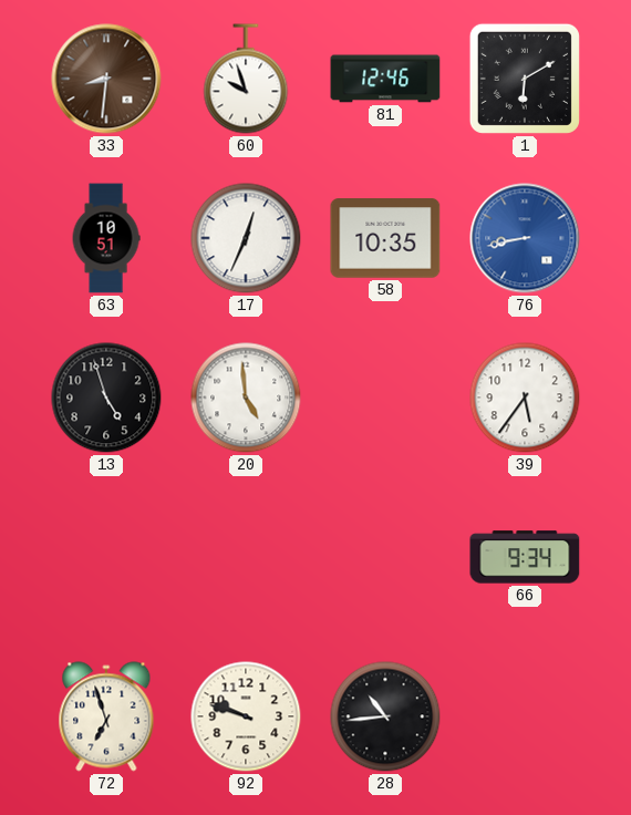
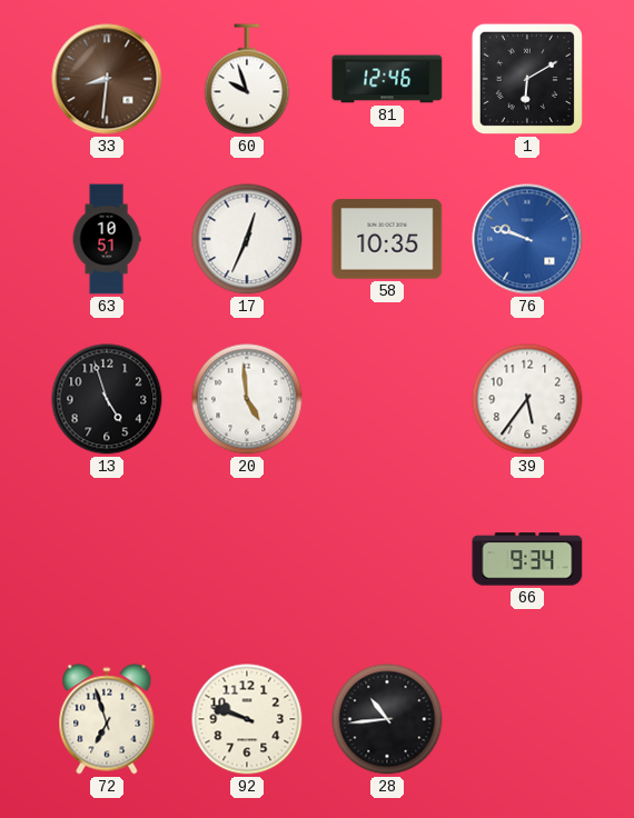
76: 8:43 -> 9:48 (527, 239)
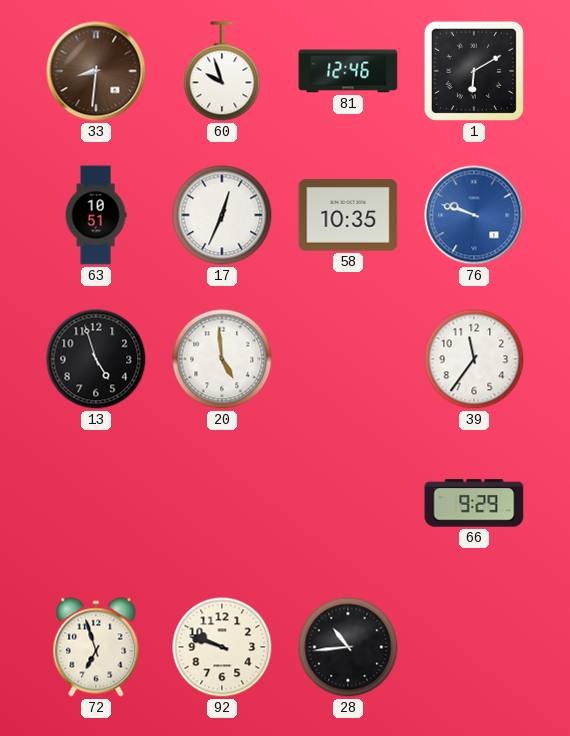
39: 5:36 -> 11:36 (474, 359)
66: 9:34 -> 9:29 (474, 503)
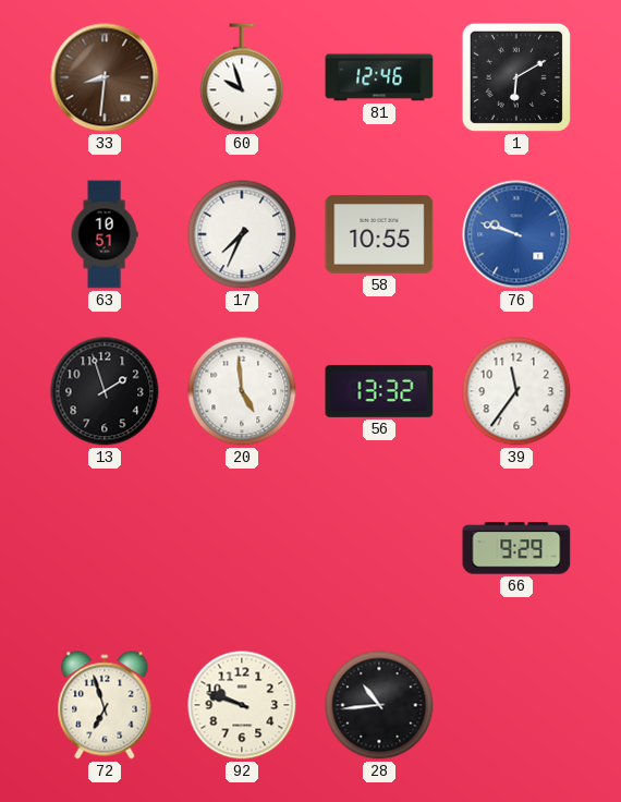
17: 12:34 -> 7:34 (242, 234)
58: 10:35 -> 10:55 (379, 234)
13: 4:57 -> 1:57 (105, 391)
56: none -> 13:32 (379, 391)
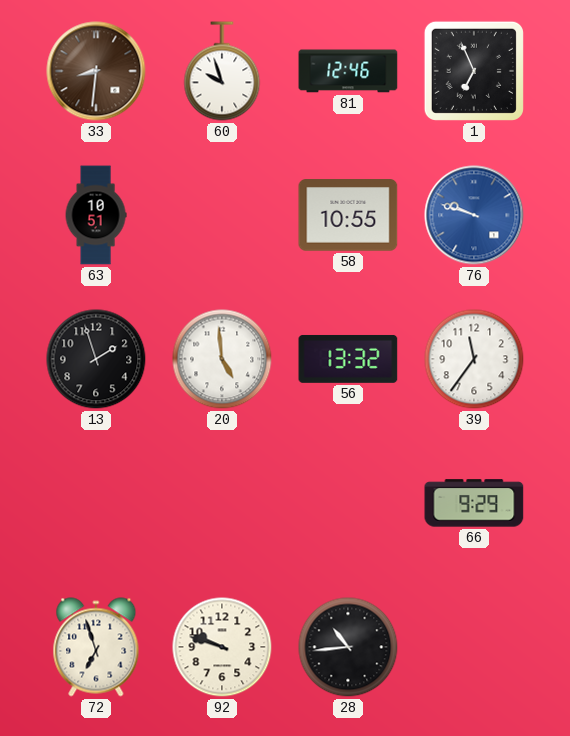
1: 6:10 -> 6:56 (474, 71)
17: 7:34 -> none (242, 234)
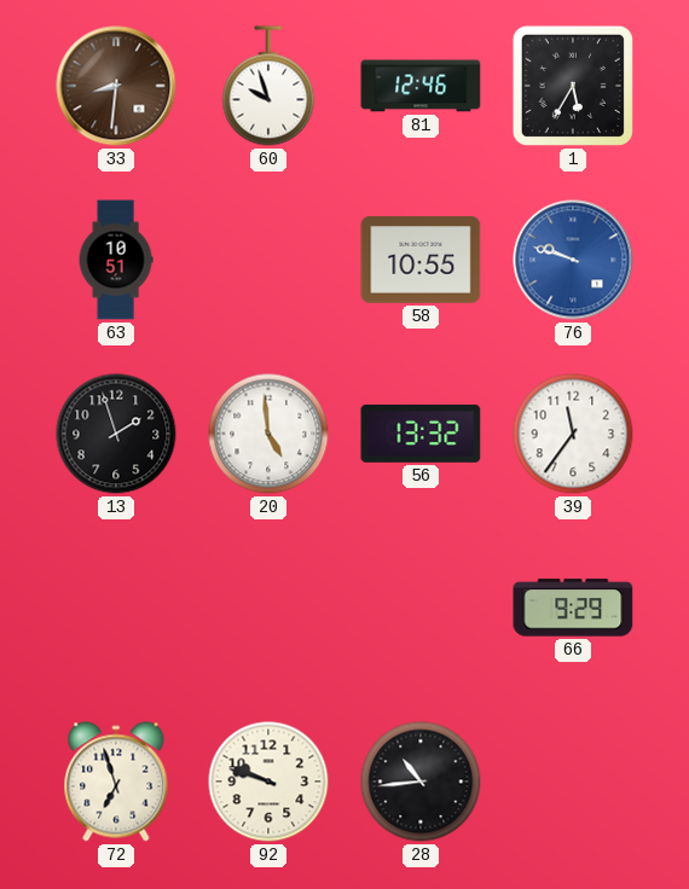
1: 6:56 -> 5:35 (573, 86)
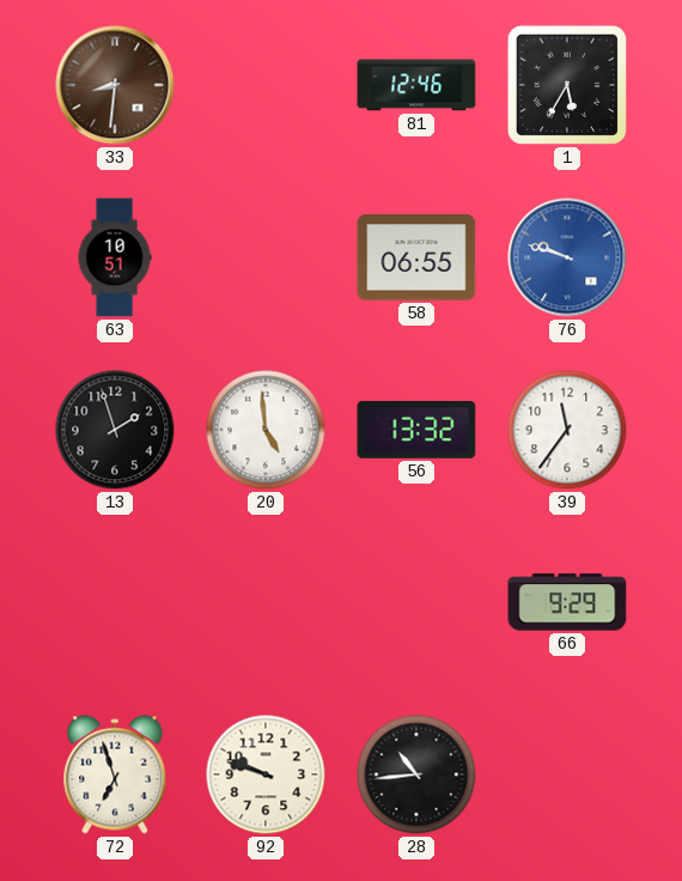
60: 9:57 -> none (268, 86)
58: 10:55 -> 06:55 (416, 257)
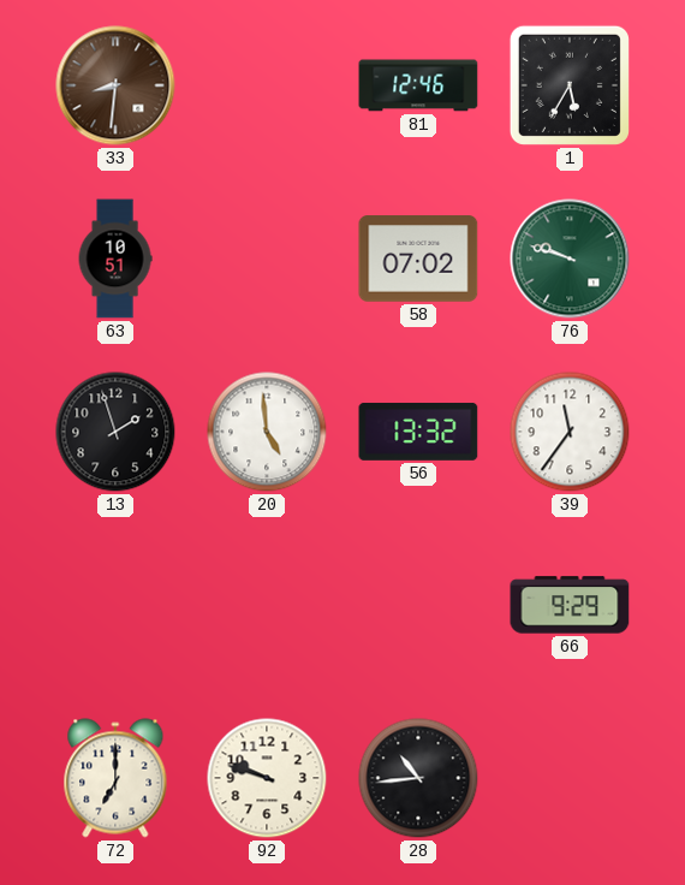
58: 06:55 -> 07:02 (418, 259)
76 dial: blue -> green (570, 259)
72: 6:57 -> 7:00 (115, 778)
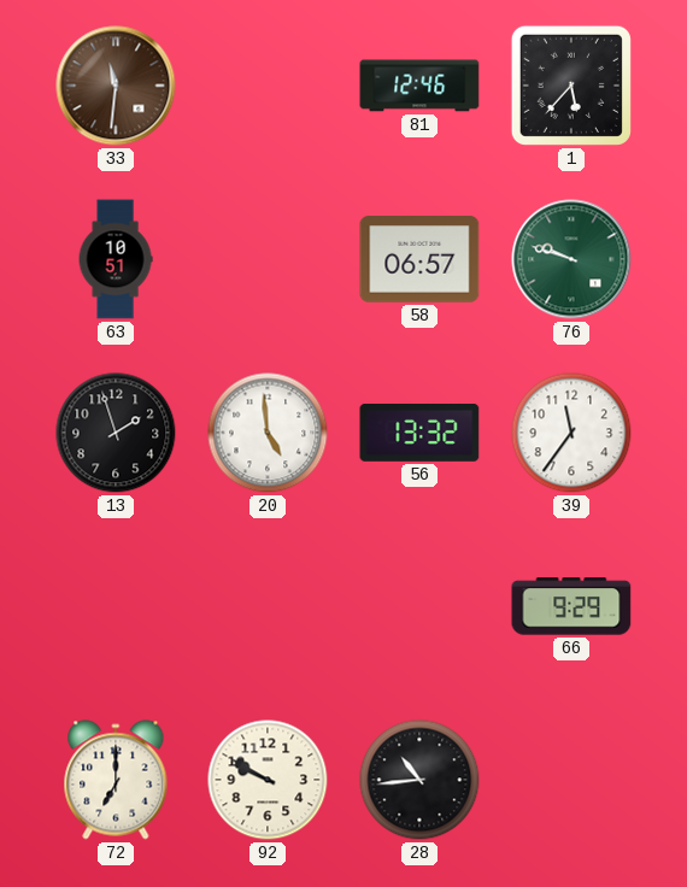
33: 8:31 -> 11:31 (116, 86)
1: 5:35 -> 5:37 (571, 86)
58: 07:02 -> 06:57 (419, 259)
92: 9:48 -> 9:50 (268, 780)
